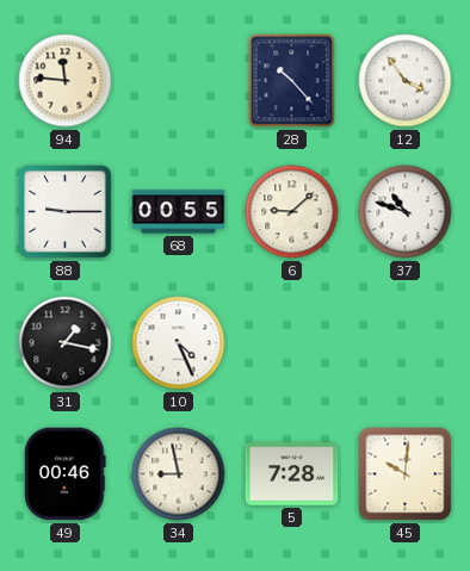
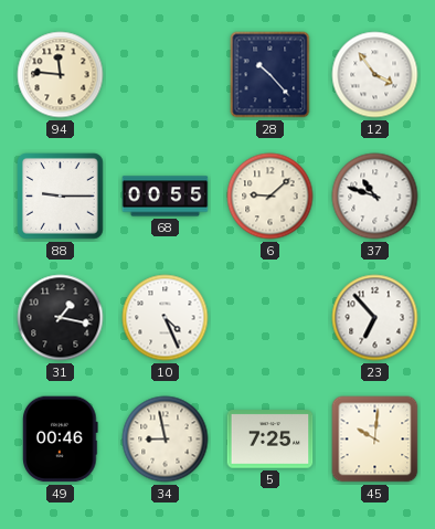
23: none -> 6:53 (375, 318)
5: 7:28 -> 7:25 (270, 440)
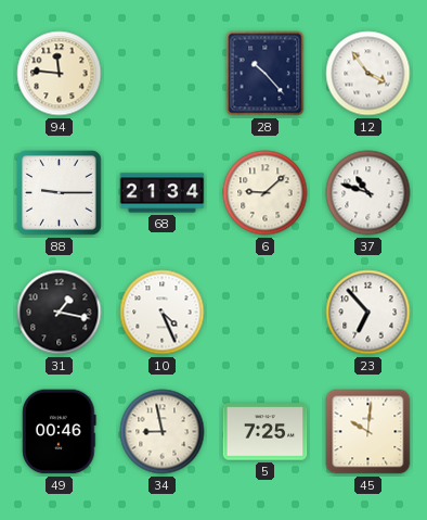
68: 00:55 -> 21:34 (163, 193)
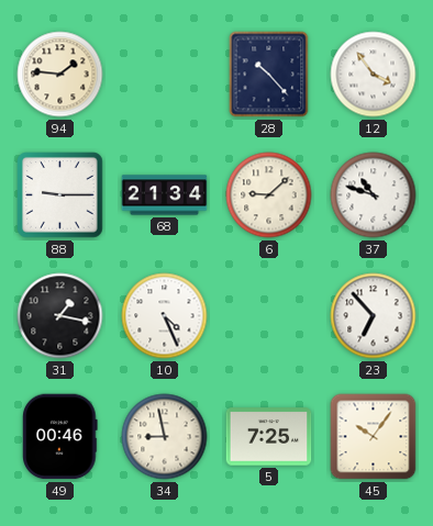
94: 11:46 -> 1:46 (60, 75)
45: 10:01 -> 10:06 (374, 437)
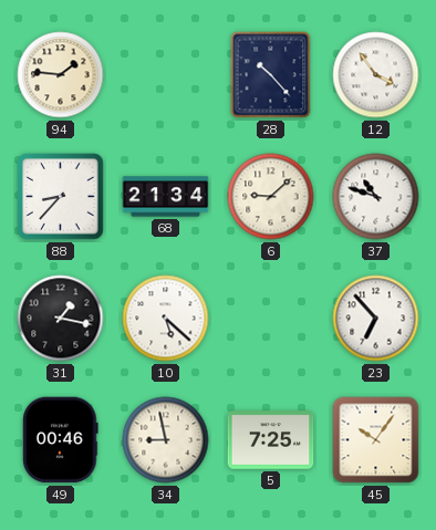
88: 9:15 -> 8:37 (61, 197)
10: 4:26 -> 5:22 (166, 319)
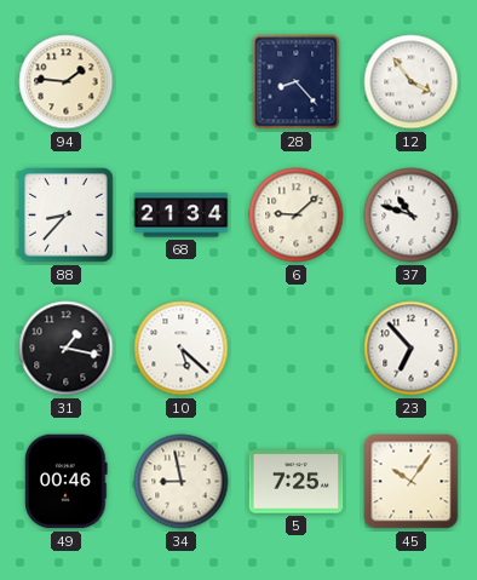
28: 10:23 -> 8:23 (297, 82)
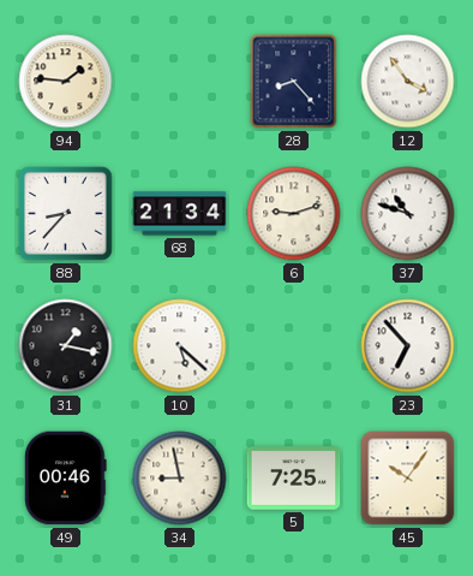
6: 9:08 -> 9:12 (294, 214)
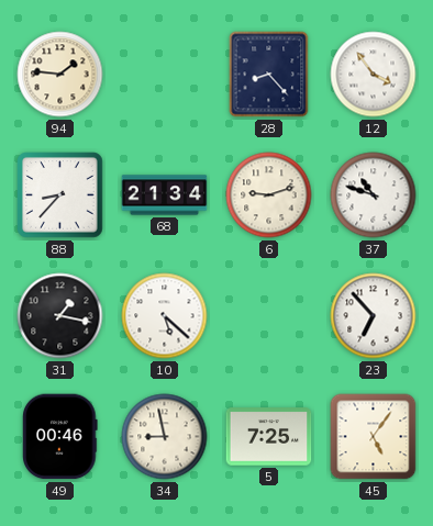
45: 10:06 -> 5:06 (374, 437)
